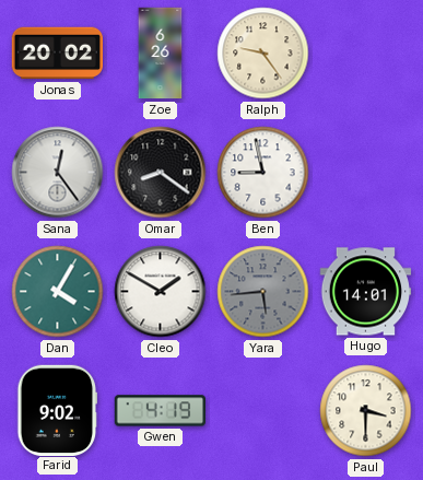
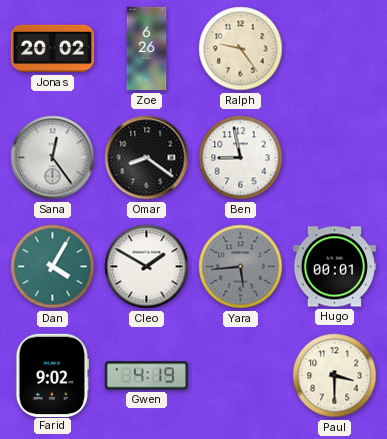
Hugo: 14:01 -> 00:01 (335, 267)
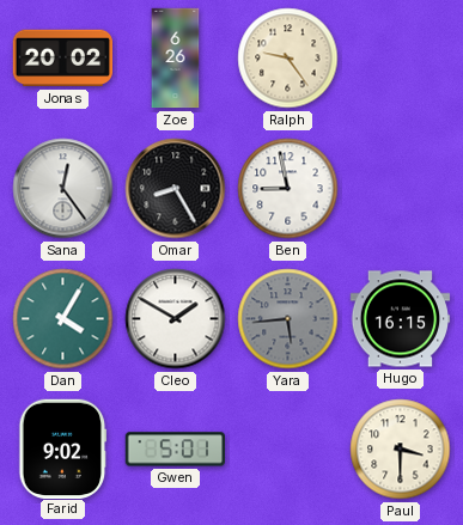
Omar: 8:21 -> 8:25 (176, 189)
Hugo: 00:01 -> 16:15 (401, 319)
Gwen: 4:19 -> 5:01 (175, 450)
